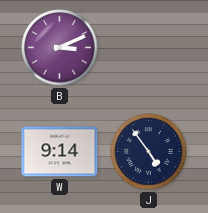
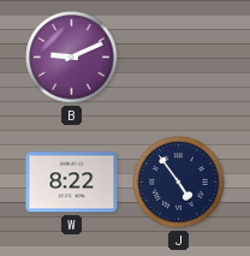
B: 3:11 -> 9:11 (72, 58)
W: 9:14 -> 8:22 (72, 183)
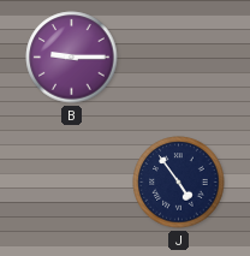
B: 9:11 -> 9:15 (72, 58)
W: 8:22 -> none (72, 183)
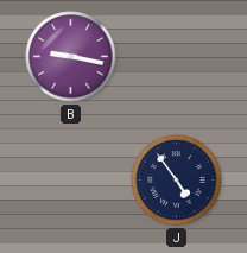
B: 9:15 -> 9:17 (71, 57)
